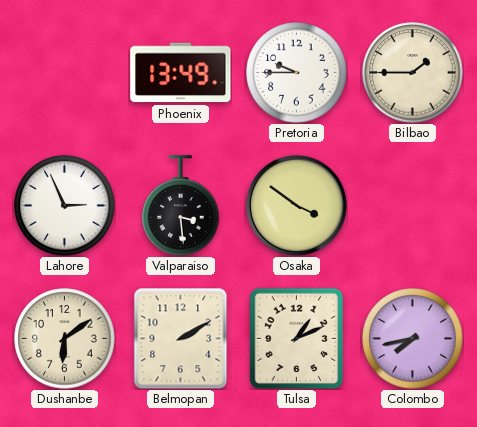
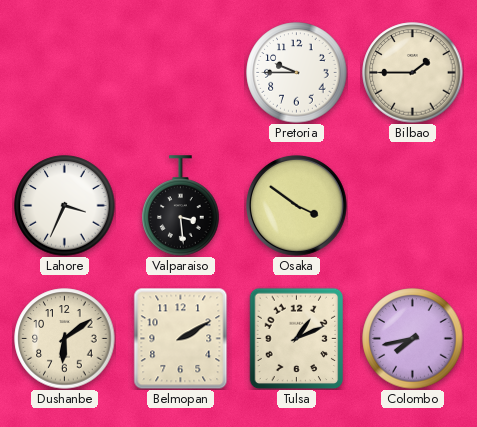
Phoenix: 13:49 -> none (181, 73)
Lahore: 2:56 -> 3:34 (65, 206)
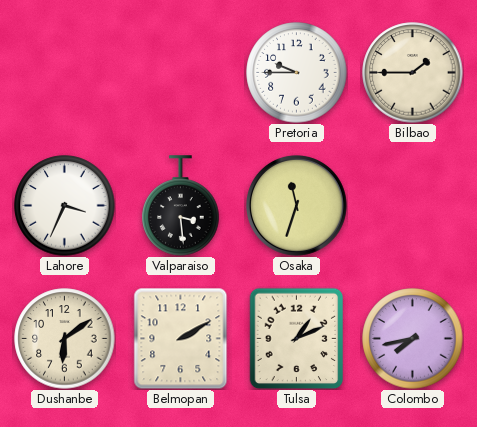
Osaka: 3:51 -> 11:33 (297, 206)
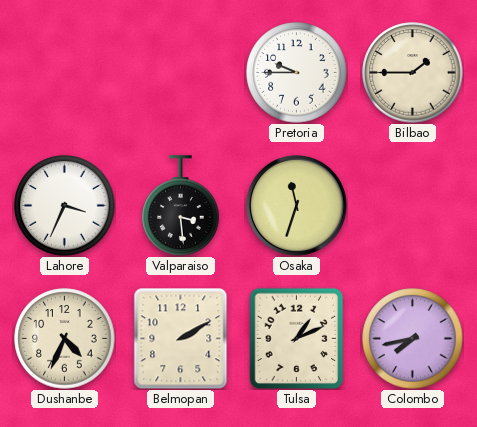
Dushanbe: 6:09 -> 4:34 (65, 339)
